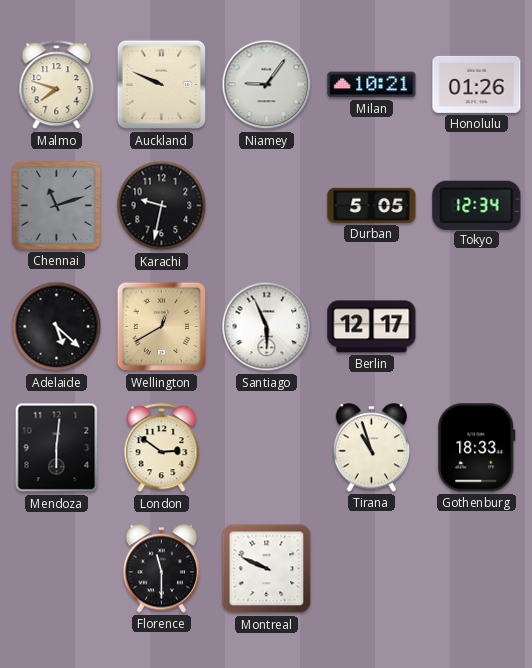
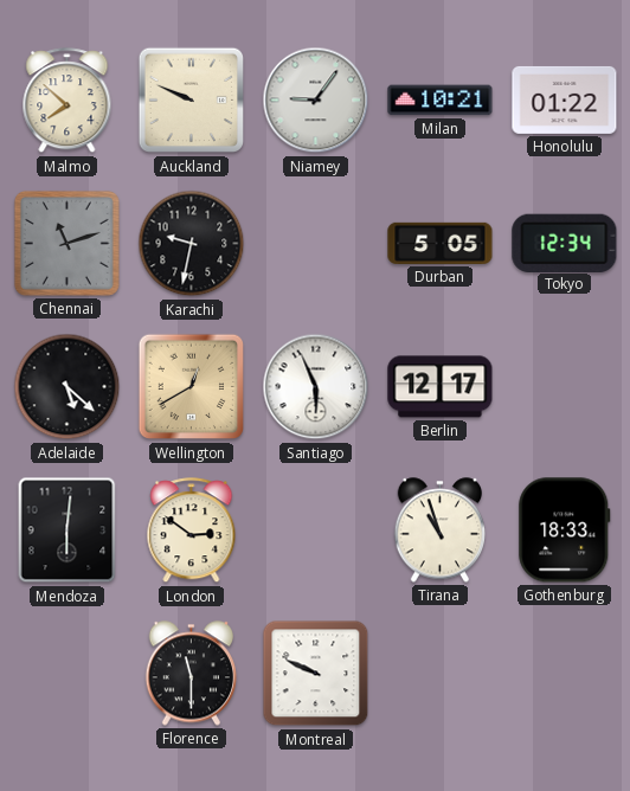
Malmo: 7:48 -> 7:52 (67, 101)
Honolulu: 01:26 -> 01:22 (565, 99)
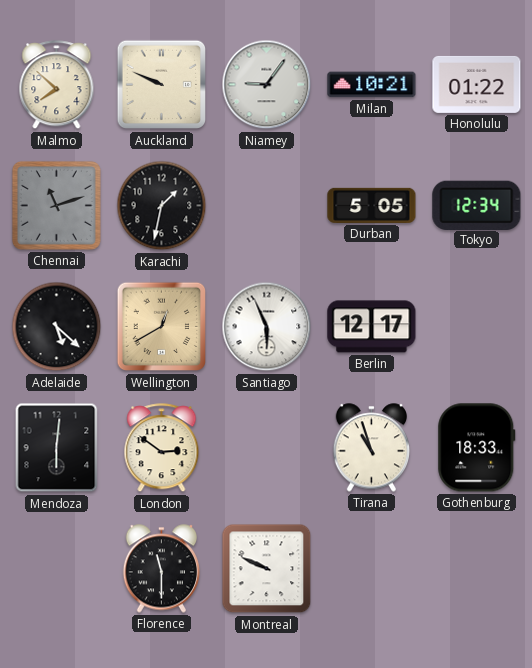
Karachi: 9:32 -> 1:32 (162, 206)
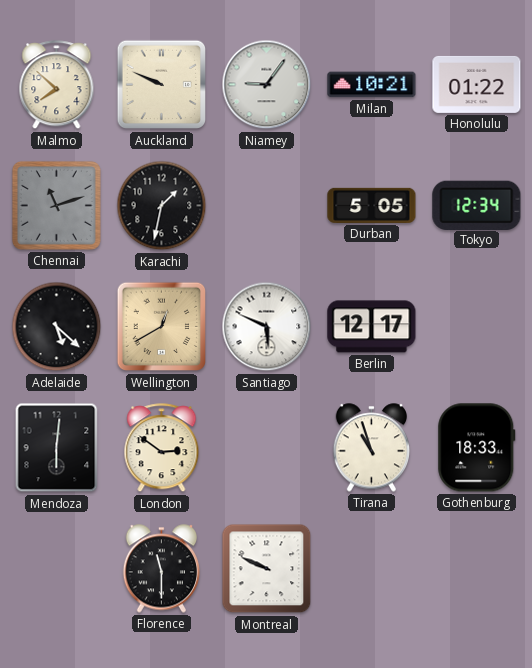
Santiago: 5:56 -> 5:49 (267, 327)
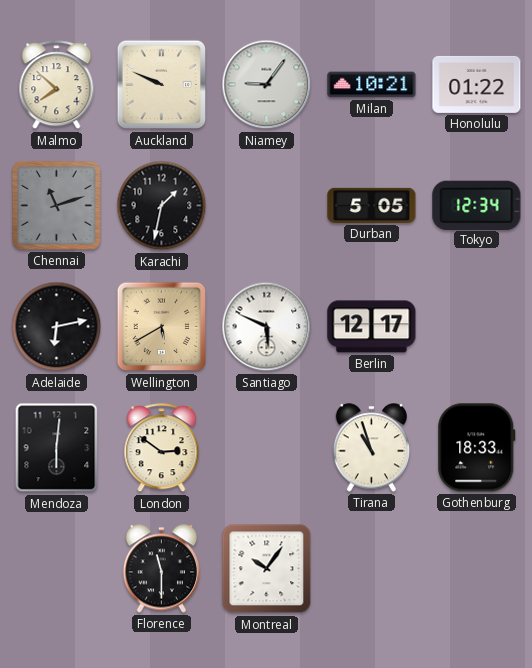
Adelaide: 5:22 -> 6:13 (57, 327)
Wellington: 12:40 -> 5:40 (162, 327)
Montreal: 9:49 -> 10:06 (267, 569)
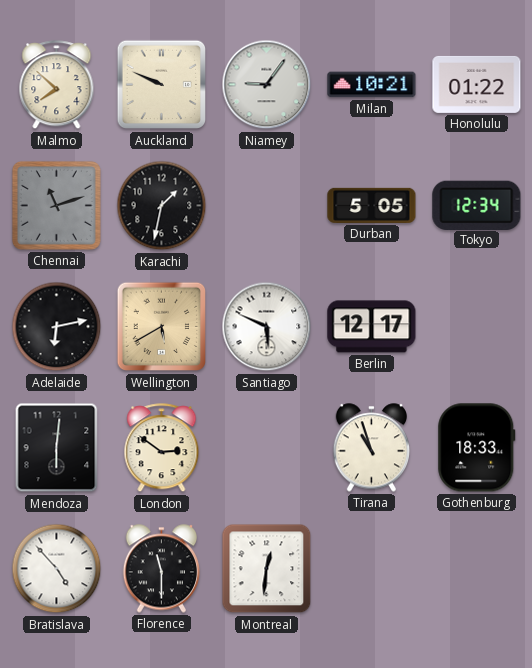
Bratislava: none -> 4:53 (57, 569)
Montreal: 10:06 -> 12:31 (267, 569)
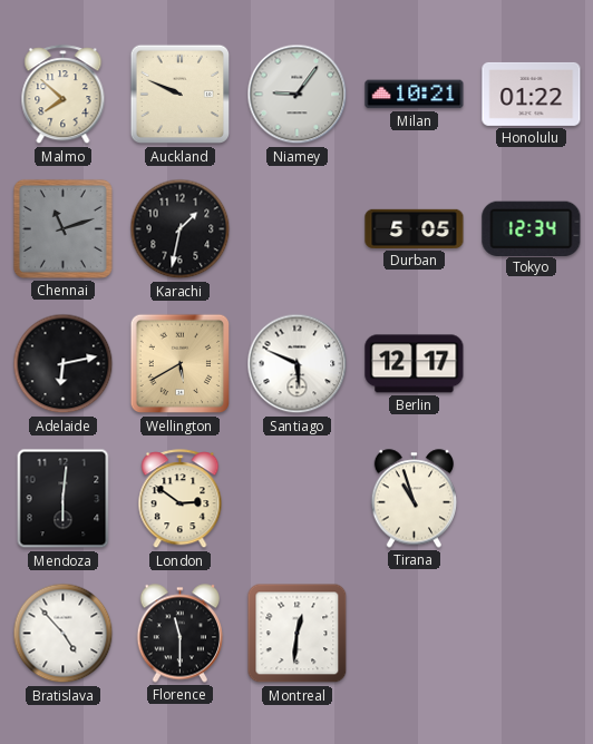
Gothenburg: 18:33 -> none (477, 448)
